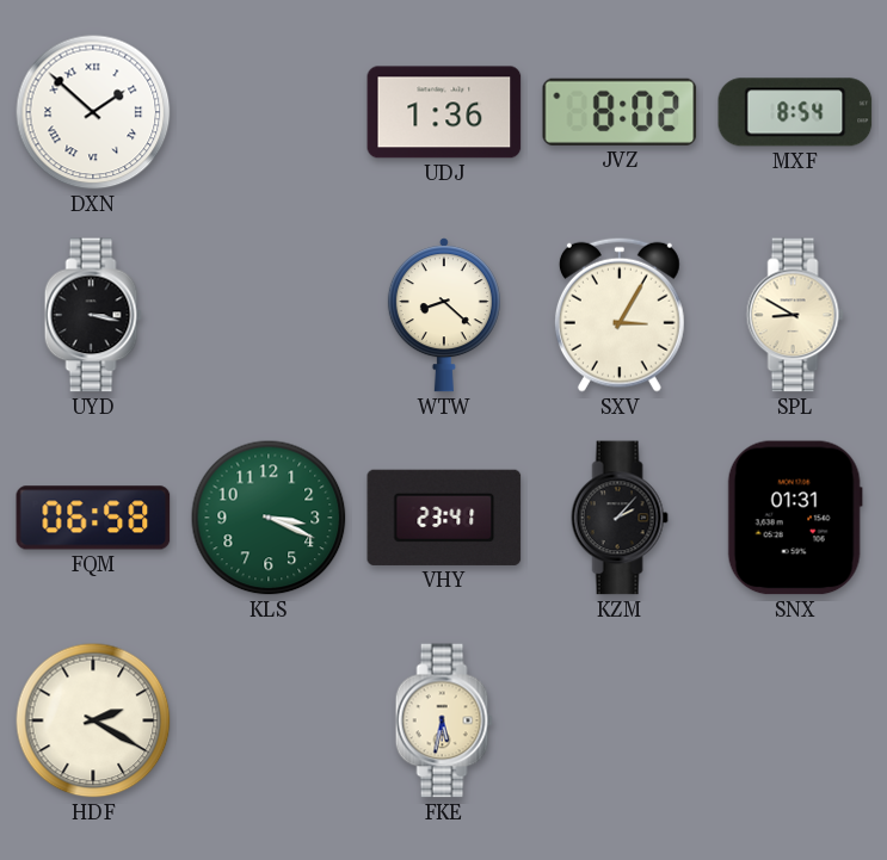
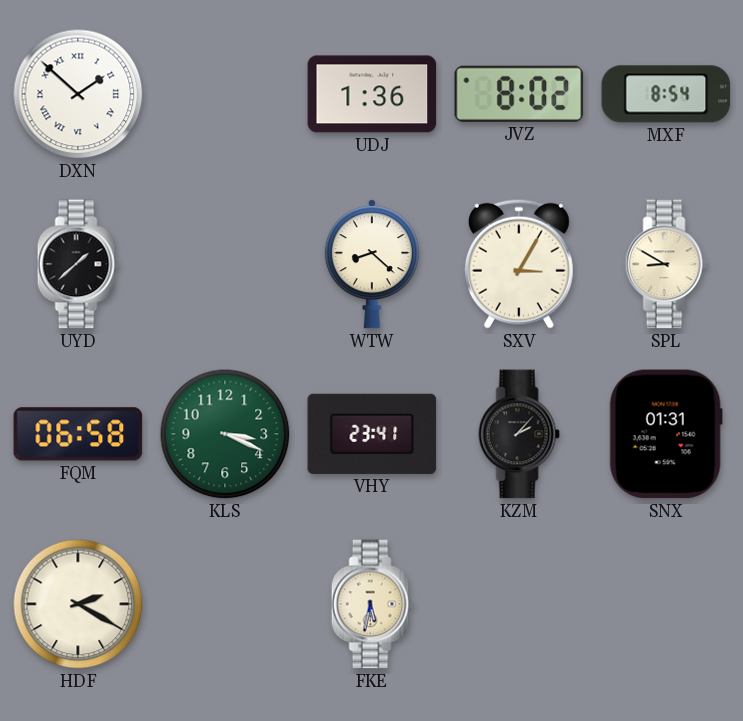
UYD: 3:17 -> 1:38 (78, 264)
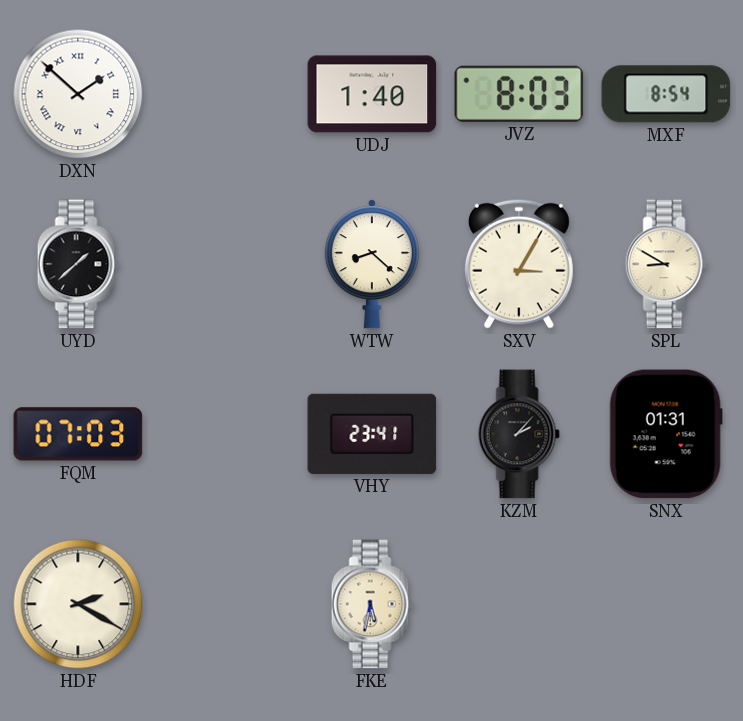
UDJ: 1:36 -> 1:40 (372, 94)
JVZ: 8:02 -> 8:03 (519, 94)
FQM: 06:58 -> 07:03 (78, 434)
KLS: 3:19 -> none (225, 434)
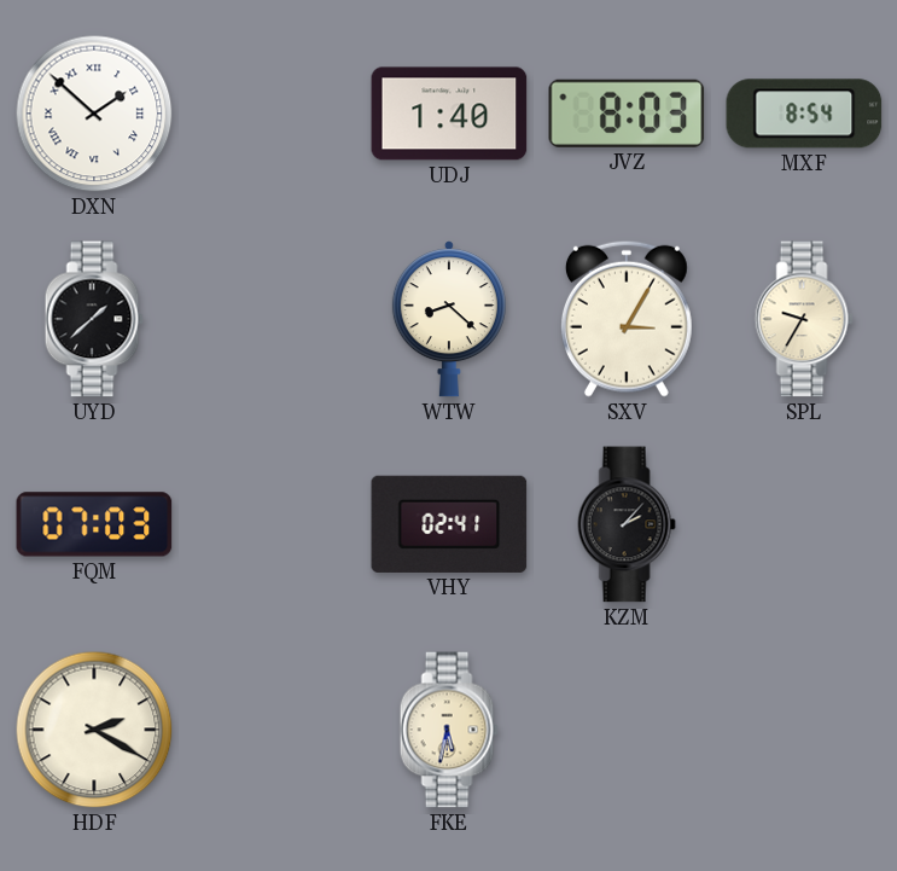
SPL: 8:50 -> 9:35 (804, 319)
VHY: 23:41 -> 02:41 (449, 524)
SNX: 01:31 -> none (666, 434)
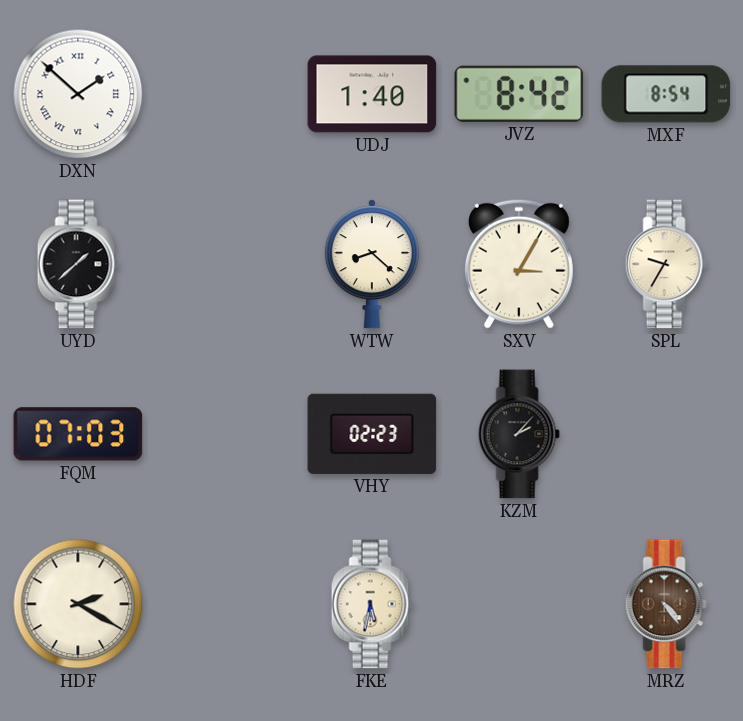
JVZ: 8:03 -> 8:42 (519, 94)
VHY: 02:41 -> 02:23 (372, 434)
MRZ: none -> 4:24 (666, 604)
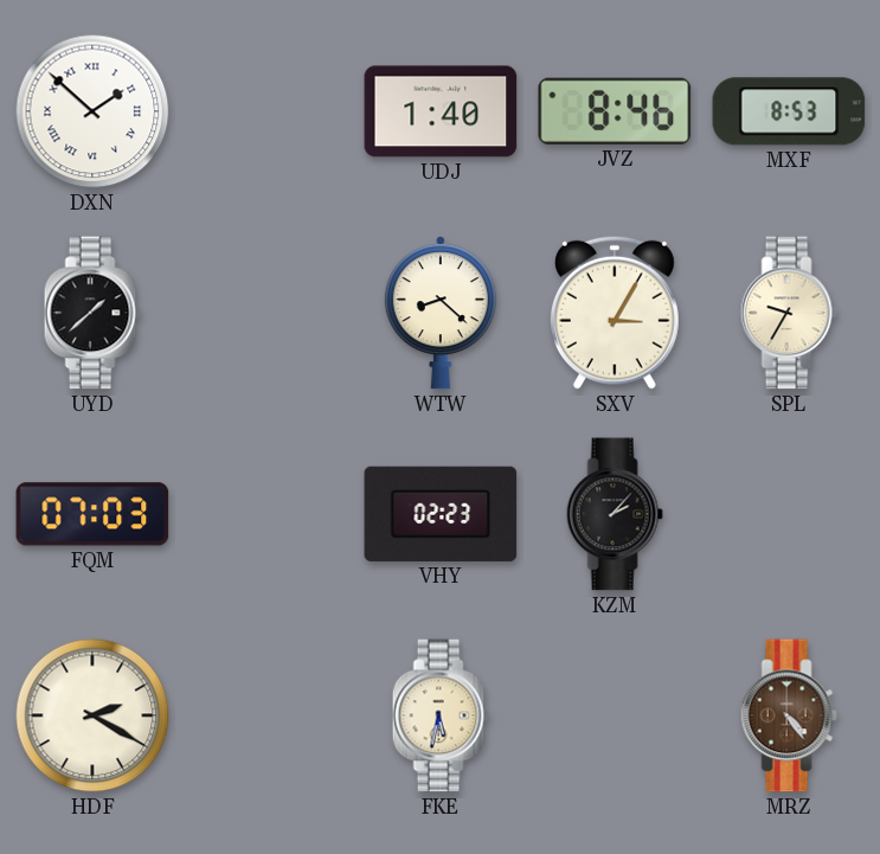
JVZ: 8:42 -> 8:46 (615, 111)
MXF: 8:54 -> 8:53 (789, 111)
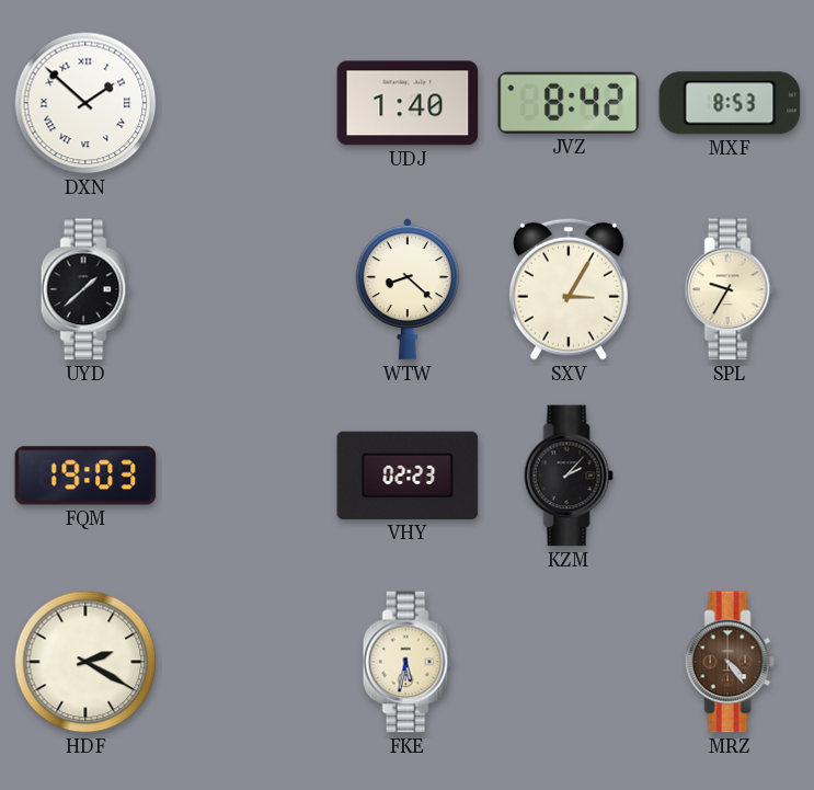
JVZ: 8:46 -> 8:42 (569, 103)
FQM: 07:03 -> 19:03 (85, 476)
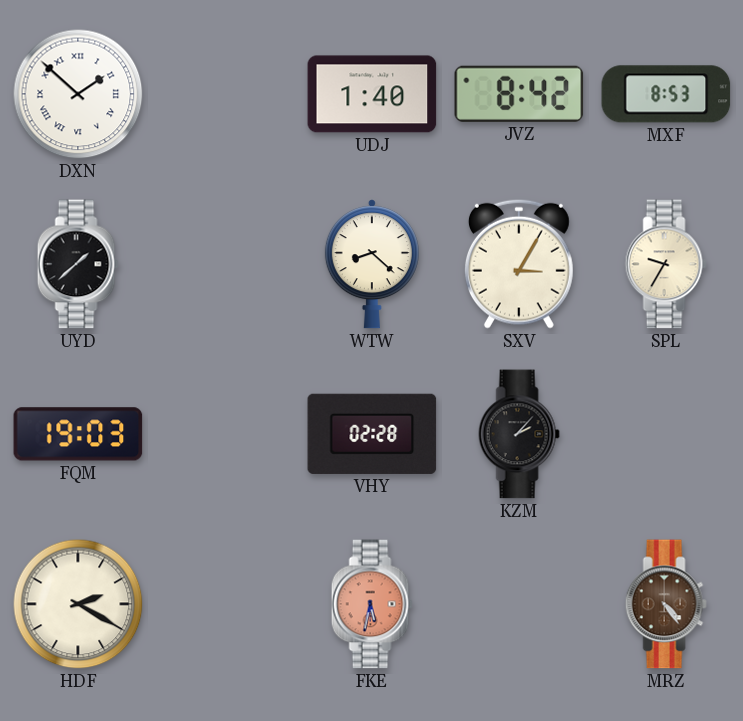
VHY: 02:23 -> 02:28 (372, 434)
FKE dial: cream -> salmon (372, 604)
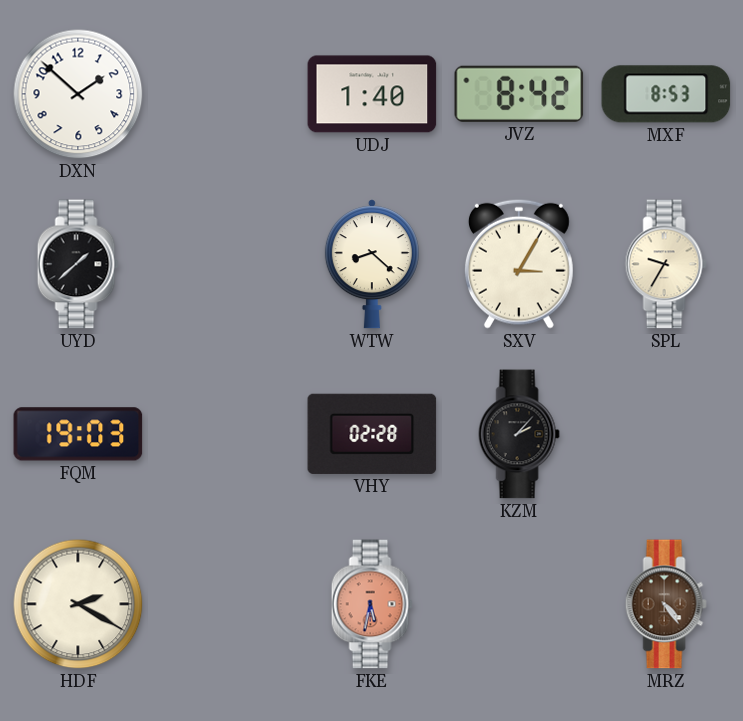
DXN numerals: Roman -> Arabic (78, 94)
